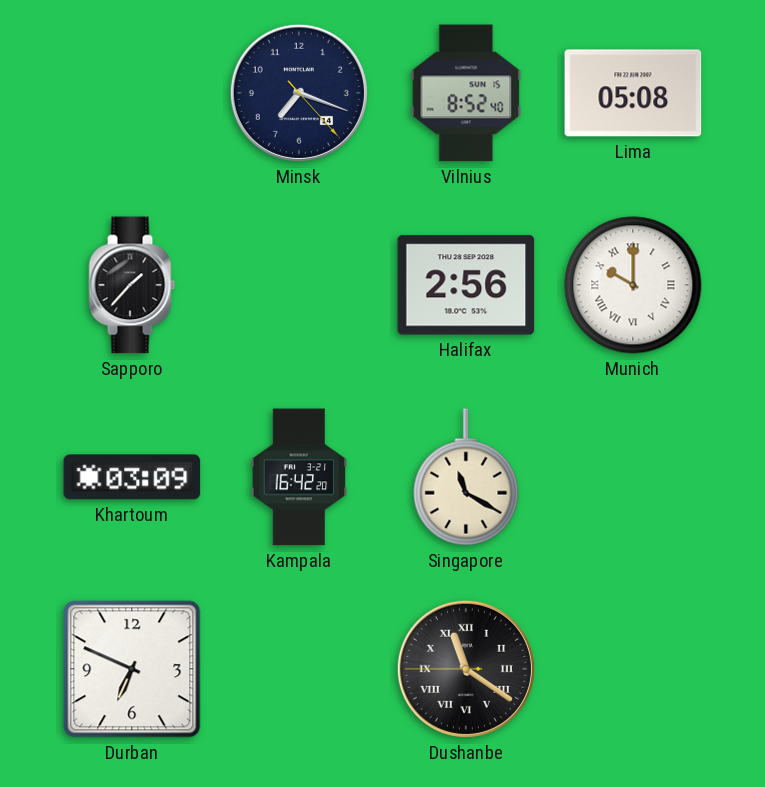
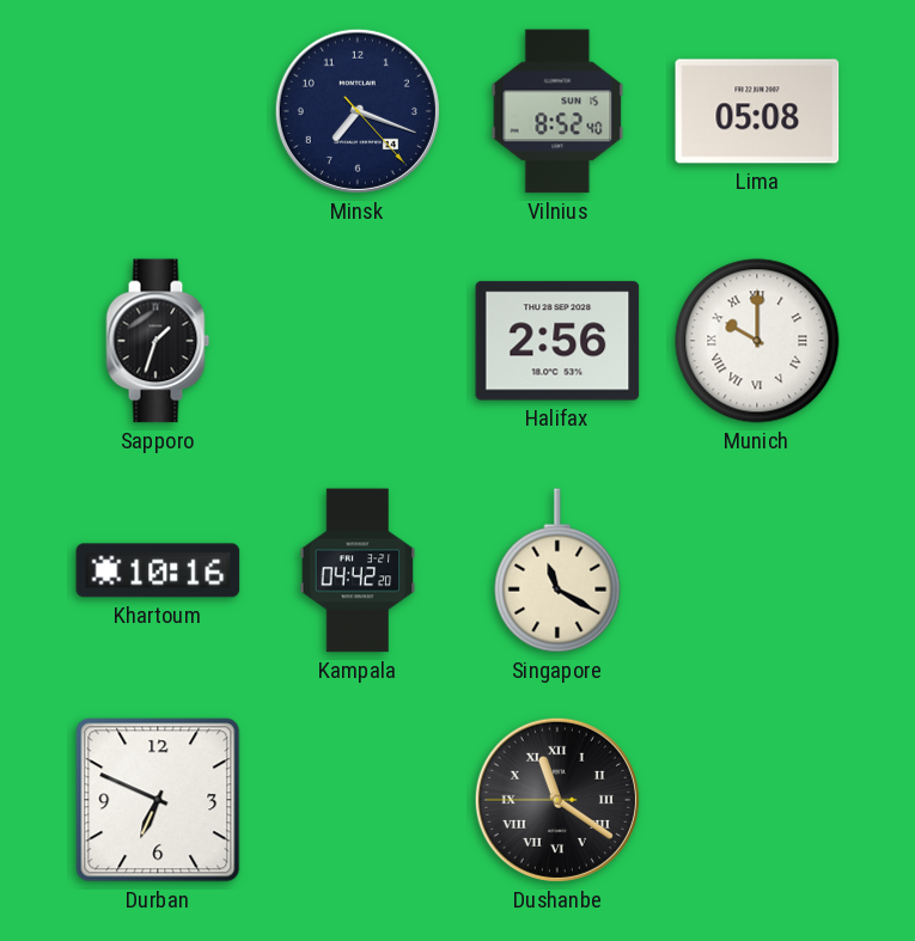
Sapporo: 1:37 -> 1:33 (158, 341)
Khartoum: 03:09 -> 10:16 (158, 570)
Kampala: 16:42 -> 04:42 (358, 570)
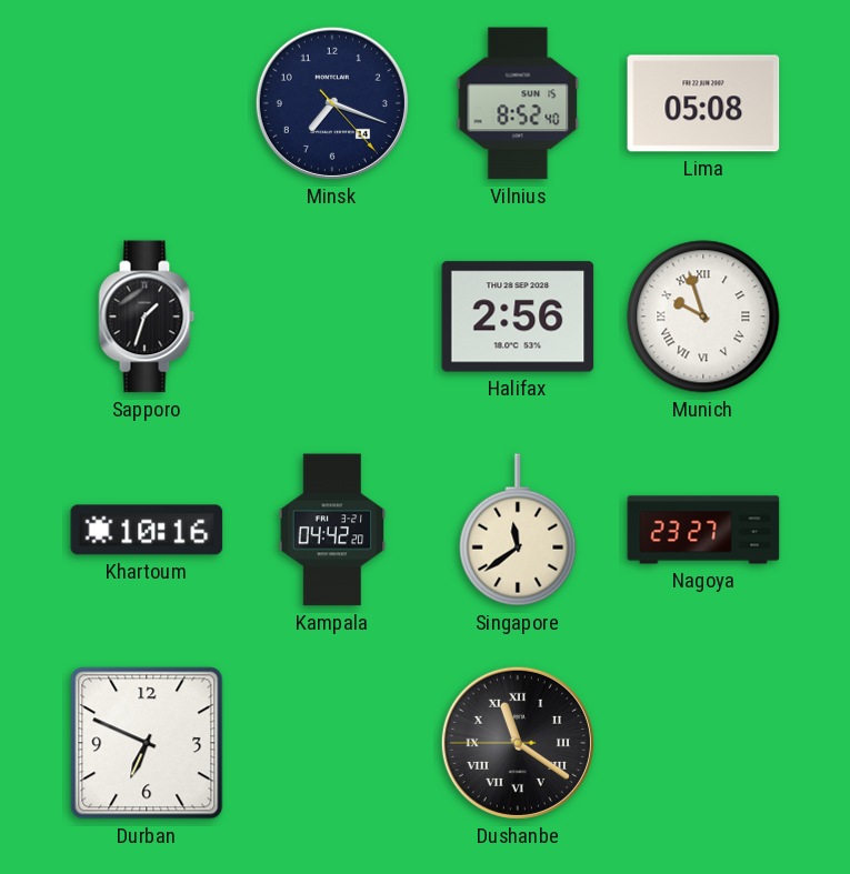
Munich: 10:00 -> 9:57 (703, 317)
Singapore: 11:20 -> 11:39 (518, 530)
Nagoya: none -> 23:27 (703, 530)
